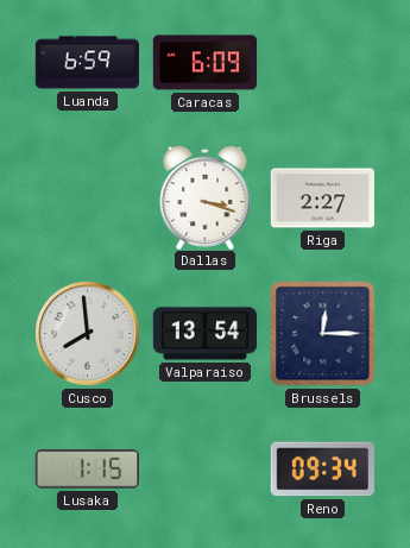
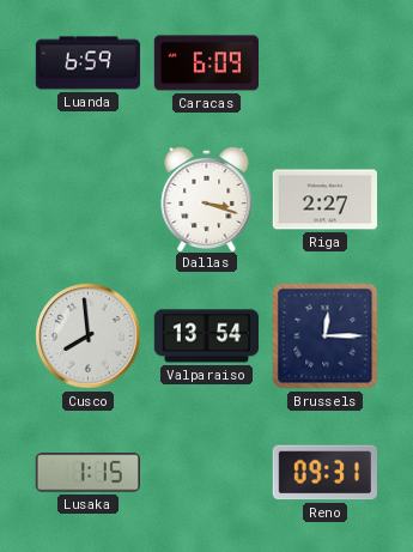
Reno: 09:34 -> 09:31 (324, 473)
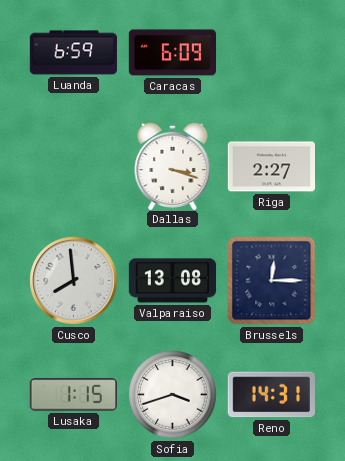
Valparaiso: 13:54 -> 13:08 (173, 281)
Sofia: none -> 3:42 (173, 395)
Reno: 09:31 -> 14:31 (271, 395)
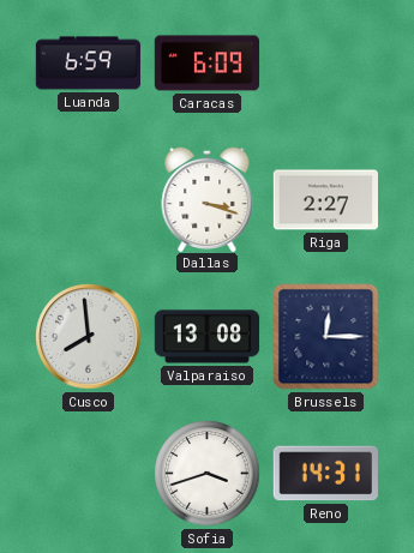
Lusaka: 1:15 -> none (73, 395)
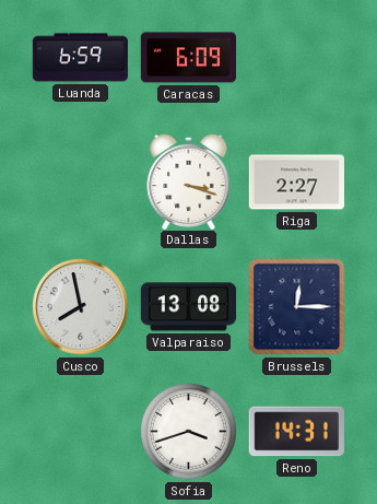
Cusco: 7:59 -> 7:58 (81, 307)
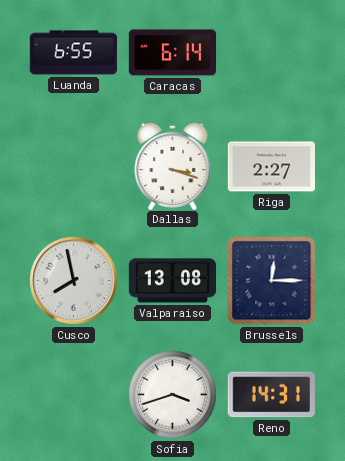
Luanda: 6:59 -> 6:55 (74, 53)
Caracas: 6:09 -> 6:14 (173, 53)
